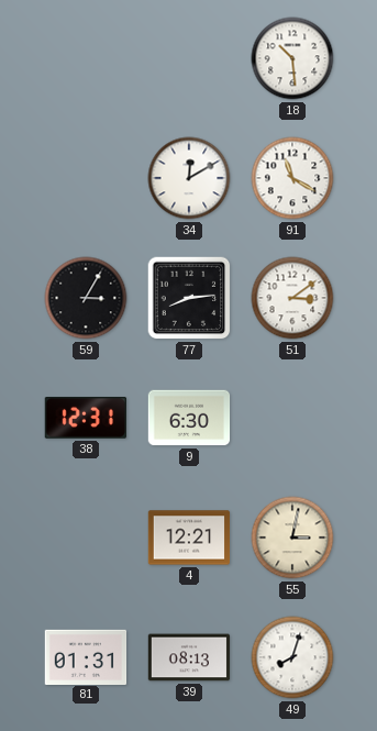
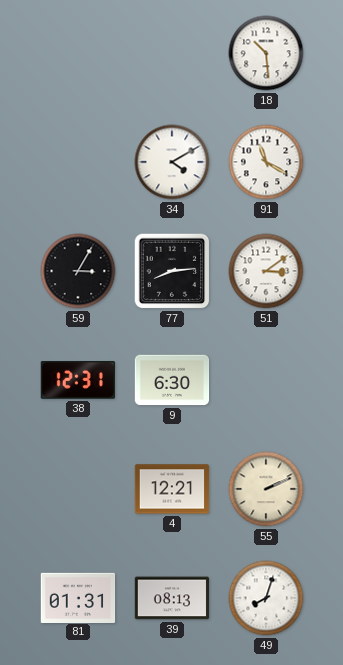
34: 12:10 -> 4:10 (172, 162)
55: 3:02 -> 2:11 (266, 489)
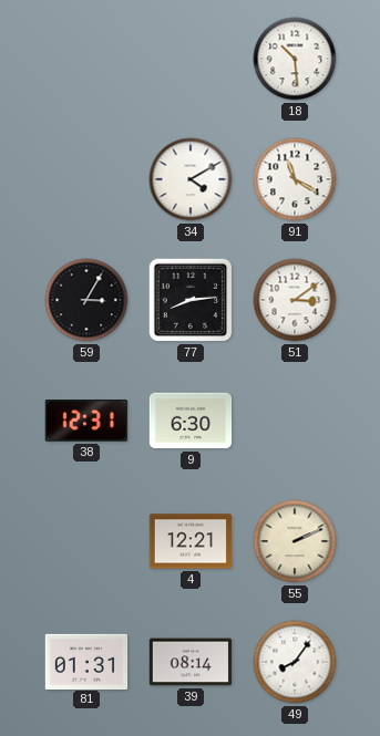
39: 08:13 -> 08:14 (191, 662)
49: 8:03 -> 8:06 (295, 662)
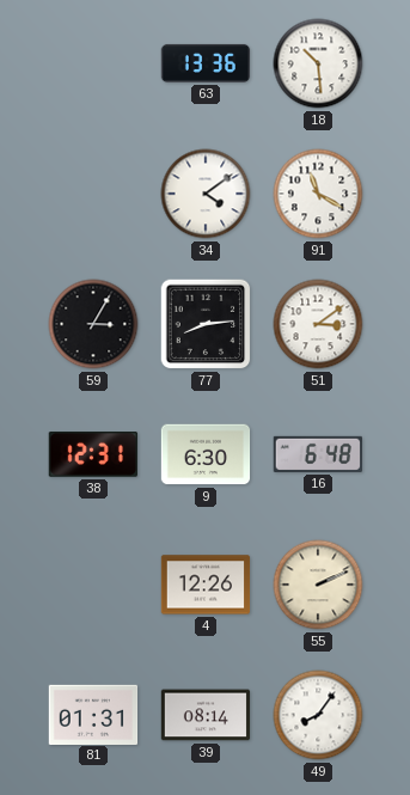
63: none -> 13:36 (206, 63)
34: 4:10 -> 4:09 (206, 194)
16: none -> 6:48 (317, 454)
4: 12:21 -> 12:26 (206, 585)
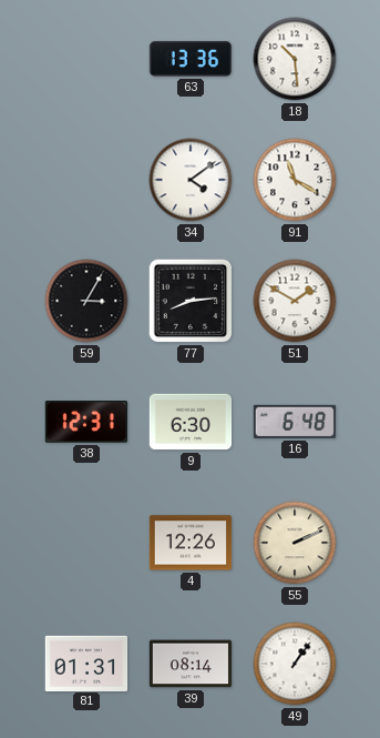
51: 3:09 -> 1:50 (295, 301)
49: 8:06 -> 1:06 (295, 664)
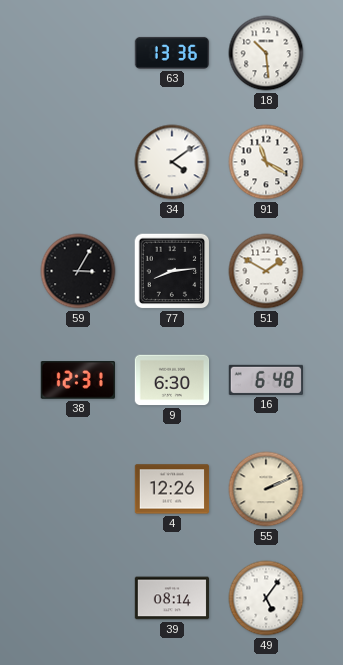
81: 01:31 -> none (86, 663)
49: 1:06 -> 5:06 (266, 598)
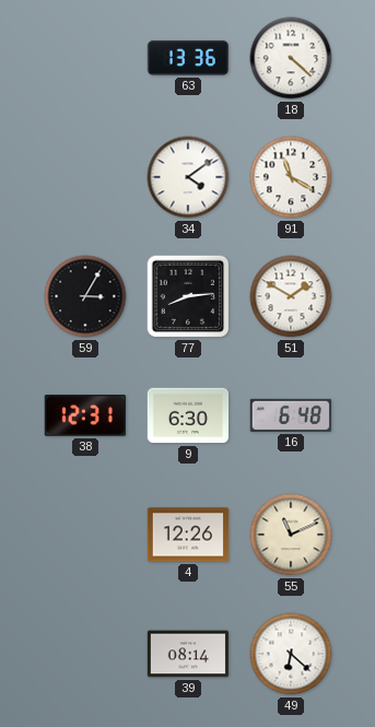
18: 10:29 -> 4:22 (291, 58)
55: 2:11 -> 11:11 (291, 535)
49: 5:06 -> 6:22 (291, 654)
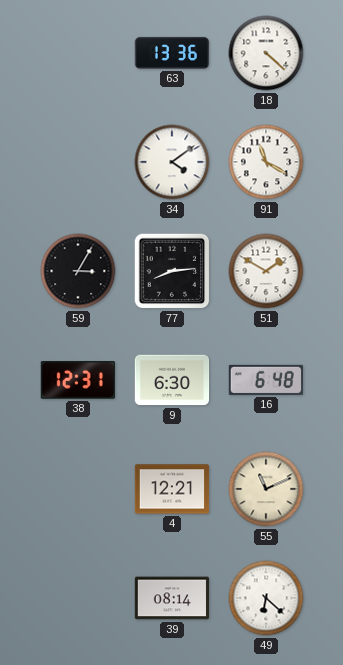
4: 12:26 -> 12:21 (172, 489)
